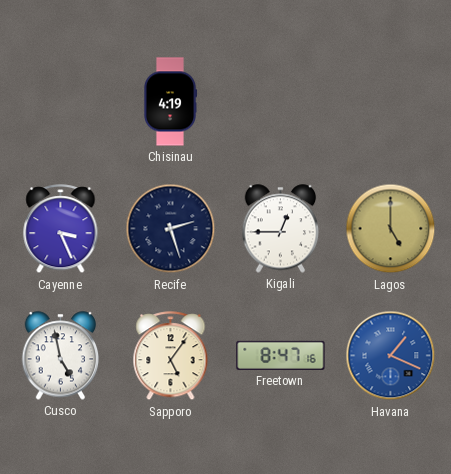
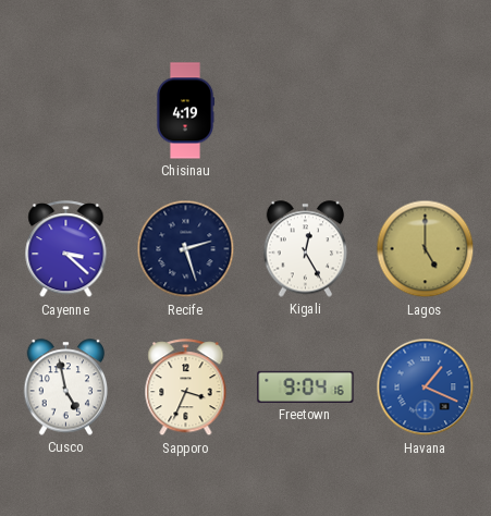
Cayenne: 3:26 -> 3:22 (66, 249)
Kigali: 12:45 -> 12:25 (306, 249)
Sapporo: 5:06 -> 3:34 (186, 388)
Freetown: 8:47 -> 9:04 (306, 386)
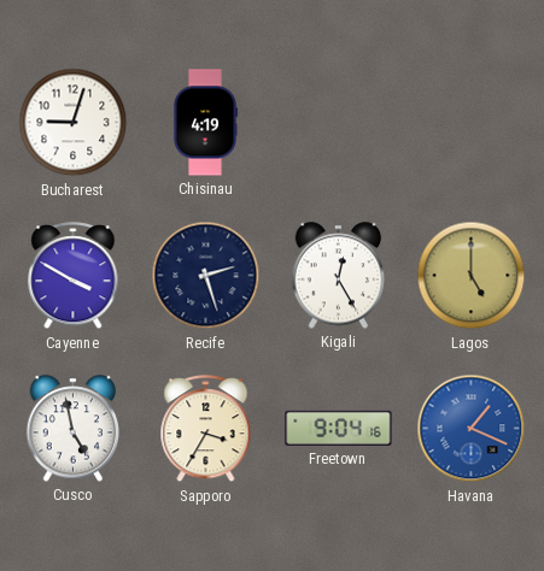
Bucharest: none -> 9:03 (74, 123)
Cayenne: 3:22 -> 3:50 (74, 276)
Sapporo: 3:34 -> 3:35 (206, 429)
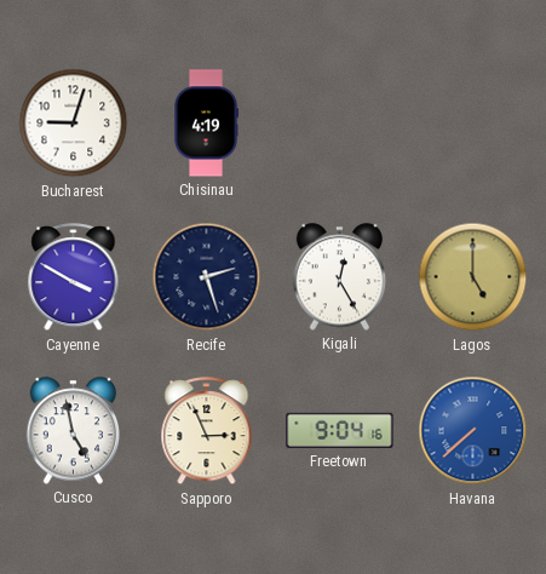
Sapporo: 3:35 -> 2:56 (207, 431)
Havana: 1:19 -> 7:38 (473, 431)
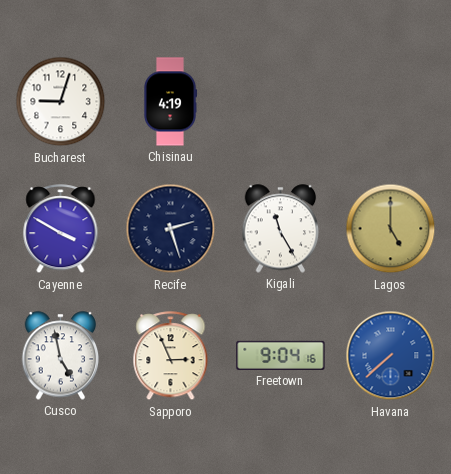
Kigali: 12:25 -> 11:25 (281, 229)
